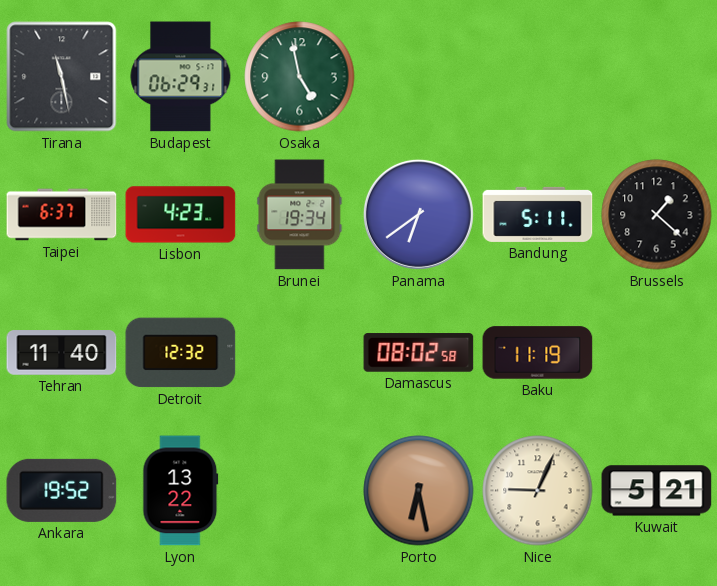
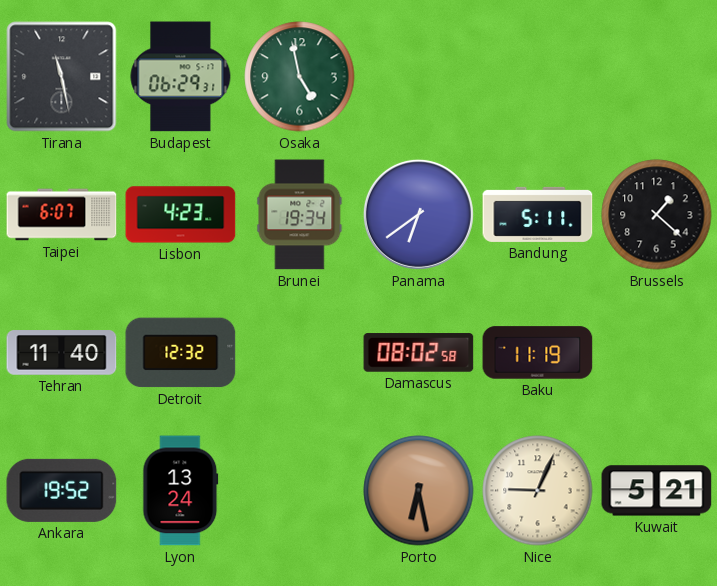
Taipei: 6:37 -> 6:07 (62, 215)
Lyon: 13:22 -> 13:24 (181, 491)
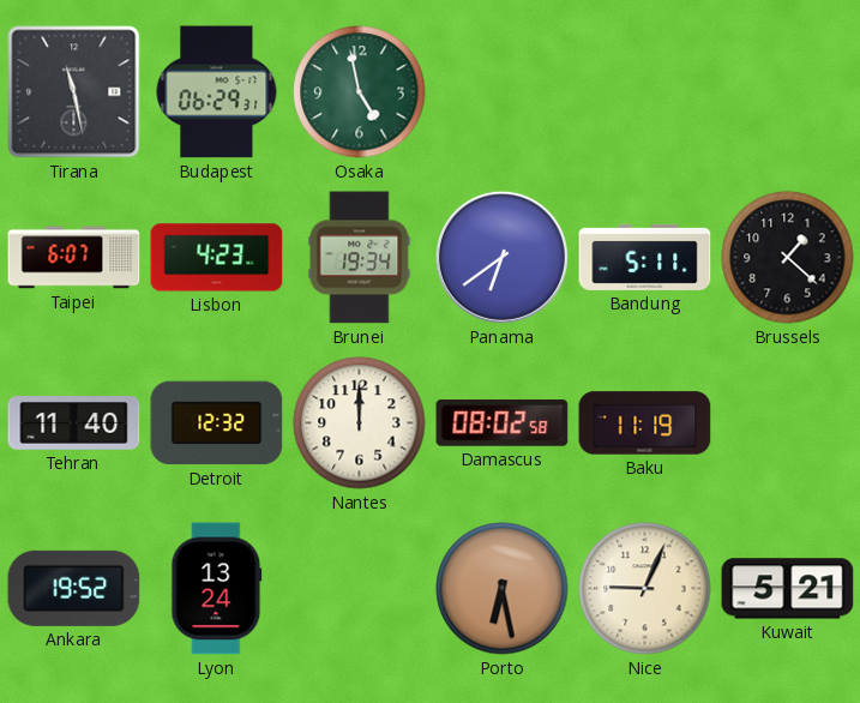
Nantes: none -> 12:00 (360, 423)
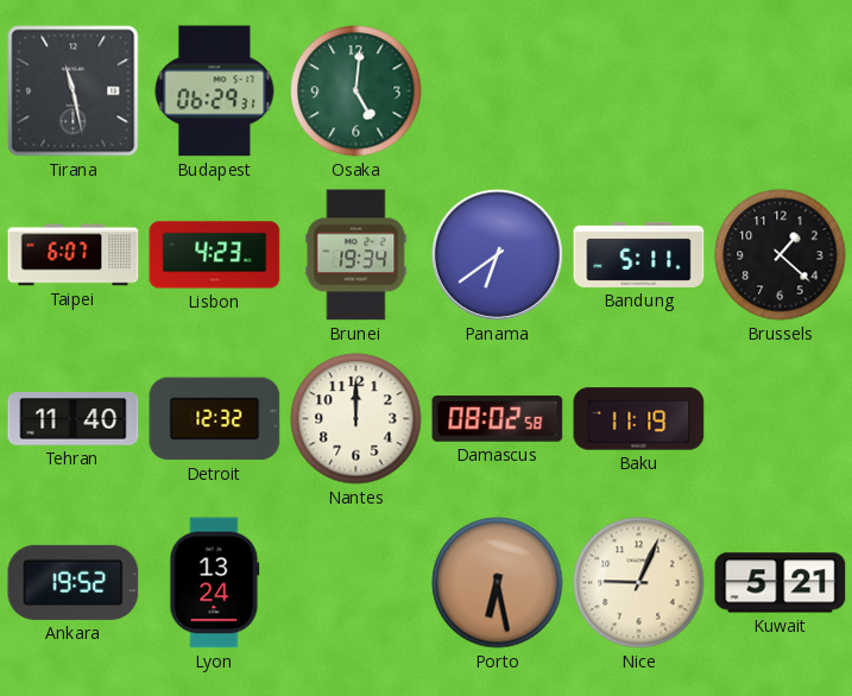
Osaka: 4:58 -> 5:01 (356, 91)
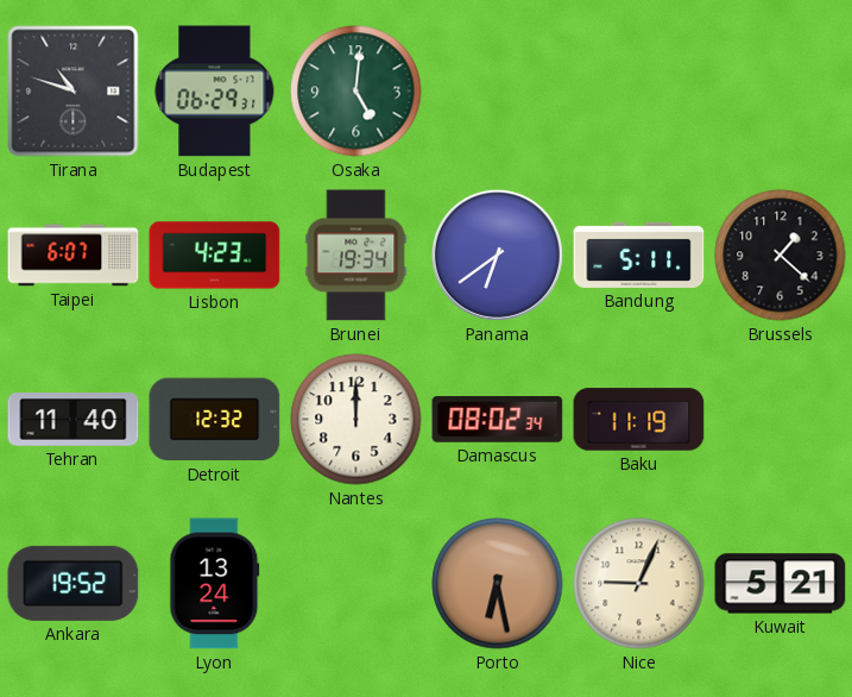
Tirana: 11:28 -> 10:48 (74, 92)
Damascus: 08:02:58 -> 08:02:34 (498, 420)
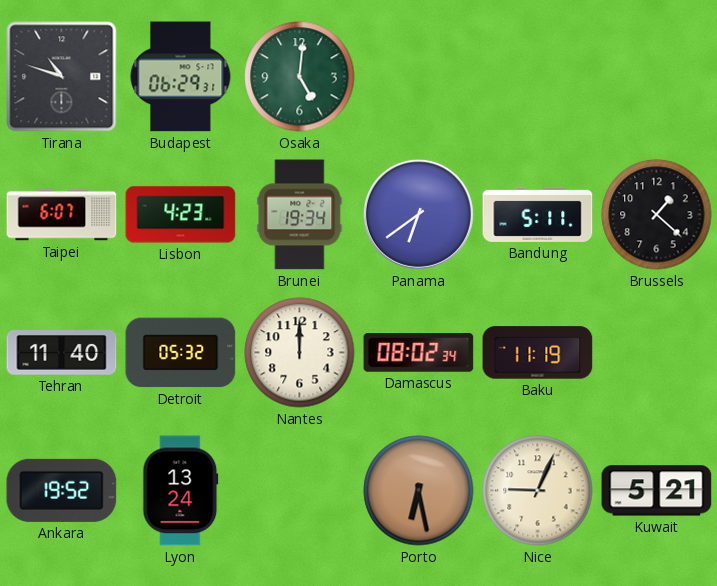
Detroit: 12:32 -> 05:32 (181, 353)
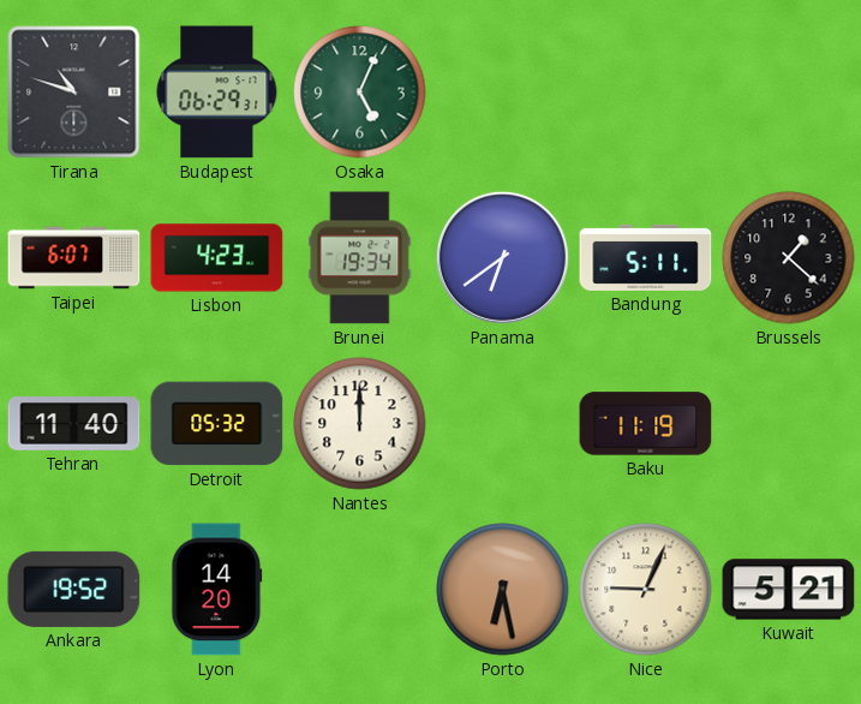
Osaka: 5:01 -> 5:04 (360, 93)
Damascus: 08:02 -> none (419, 353)
Lyon: 13:24 -> 14:20 (217, 590)
